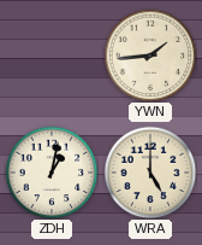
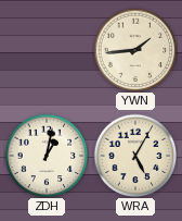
WRA: 5:00 -> 5:05 (135, 156)
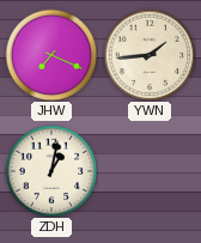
JHW: none -> 7:19 (51, 55)
WRA: 5:05 -> none (135, 156)
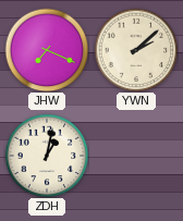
YWN: 1:44 -> 2:08 (136, 50)
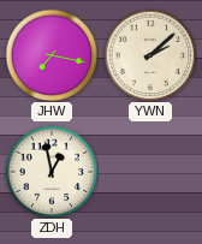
JHW: 7:19 -> 7:17 (52, 55)
ZDH: 1:02 -> 12:58 (52, 172)
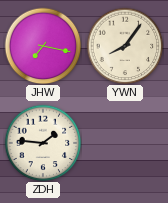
YWN: 2:08 -> 8:06 (125, 46)
ZDH: 12:58 -> 1:46 (43, 143)
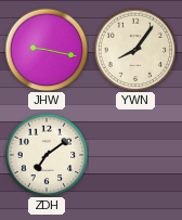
JHW: 7:17 -> 9:17 (47, 50)
ZDH: 1:46 -> 7:09 (47, 155)
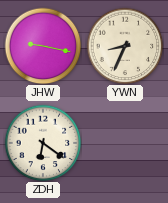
YWN: 8:06 -> 8:34 (125, 46)
ZDH: 7:09 -> 6:21 (43, 143)
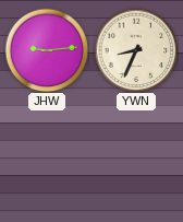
JHW: 9:17 -> 9:14 (47, 50)
ZDH: 6:21 -> none (43, 143)
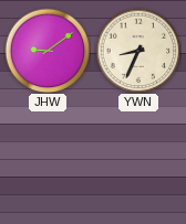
JHW: 9:14 -> 9:09 (48, 51)
